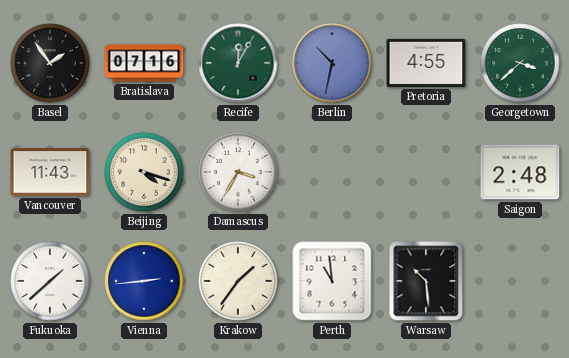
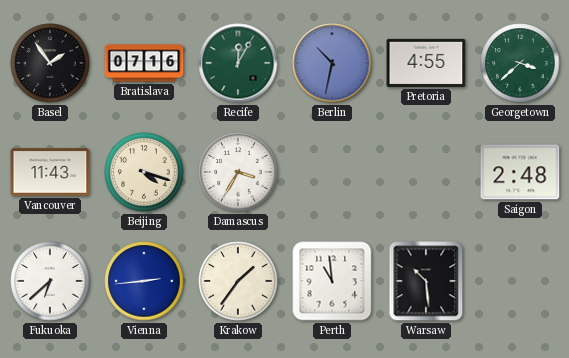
Fukuoka: 1:38 -> 6:38 (50, 281)
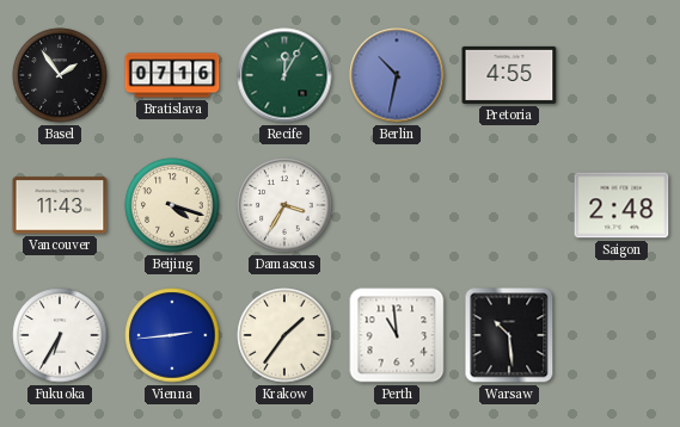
Georgetown: 3:38 -> none (520, 63)
Fukuoka: 6:38 -> 6:35 (60, 335)
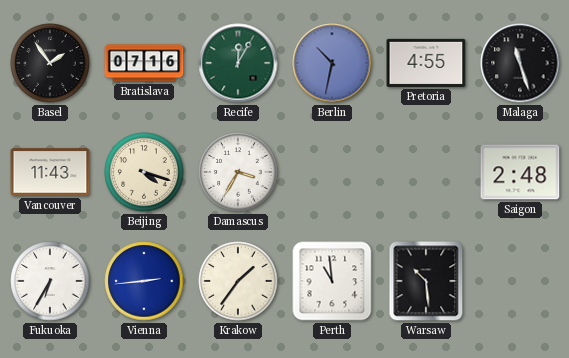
Malaga: none -> 11:27 (520, 63)
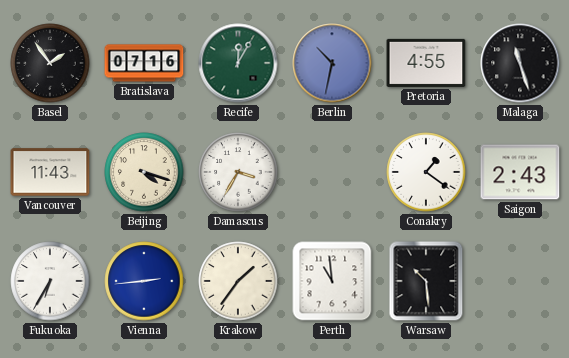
Conakry: none -> 1:21 (426, 172)
Saigon: 2:48 -> 2:43 (520, 172)
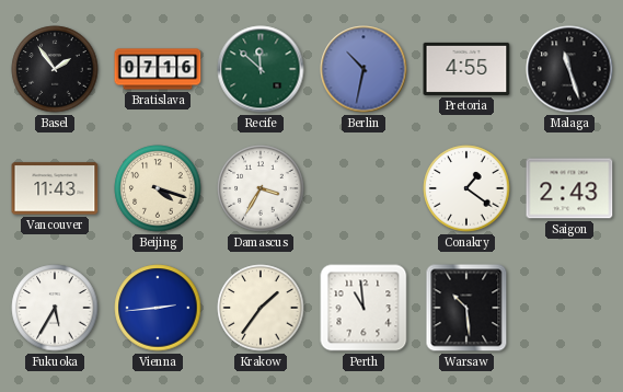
Recife: 12:05 -> 11:52 (261, 69)
Fukuoka: 6:35 -> 5:35 (55, 308)
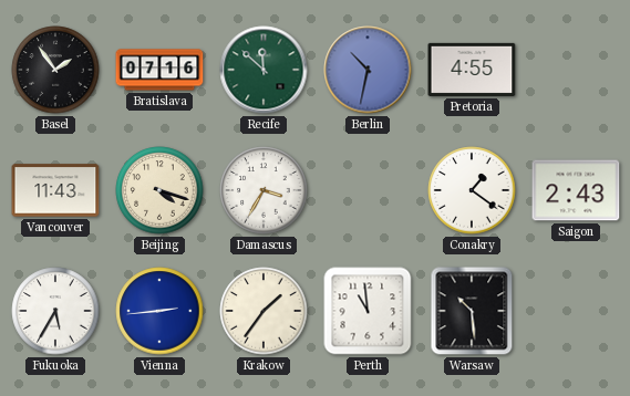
Malaga: 11:27 -> none (569, 69)
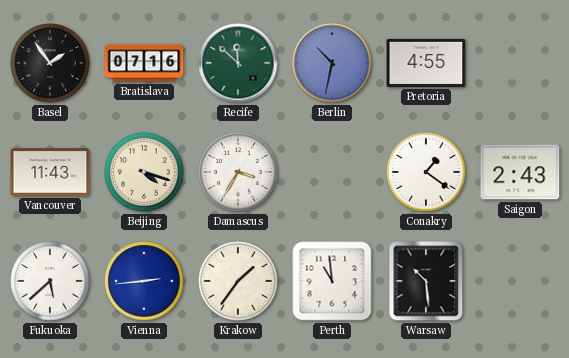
Fukuoka: 5:35 -> 5:38 (50, 281)
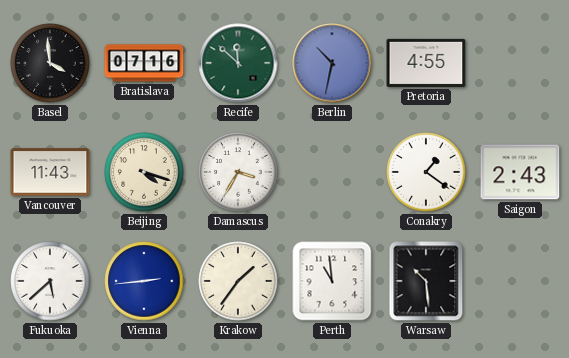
Basel: 1:54 -> 3:59 (50, 63)
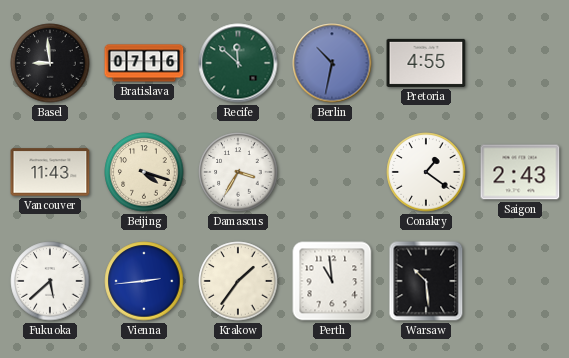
Basel: 3:59 -> 8:59 (50, 63)
